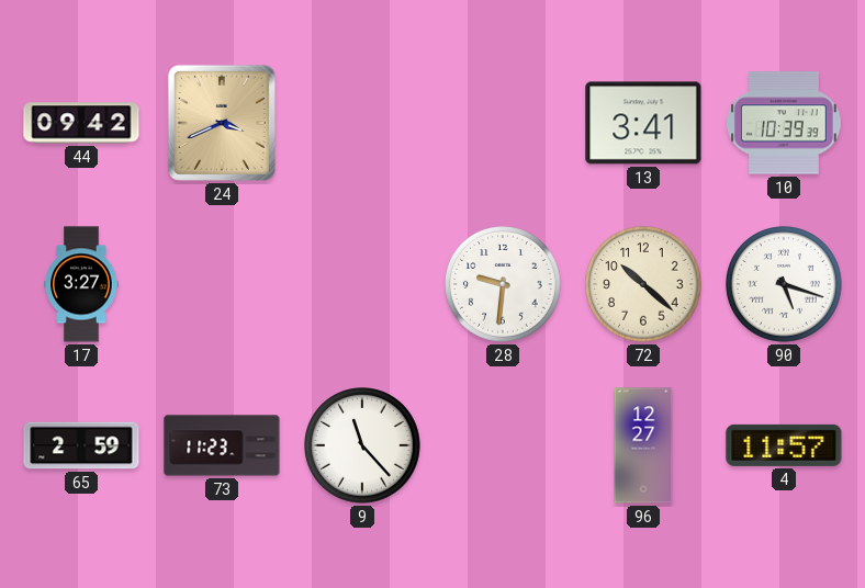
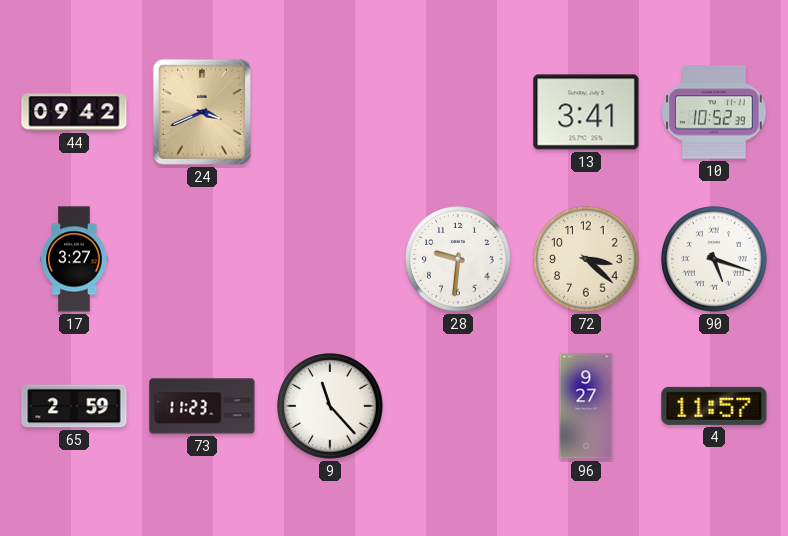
10: 10:39 -> 10:52 (714, 112)
72: 10:22 -> 3:22 (586, 259)
96: 12:27 -> 9:27 (586, 406)
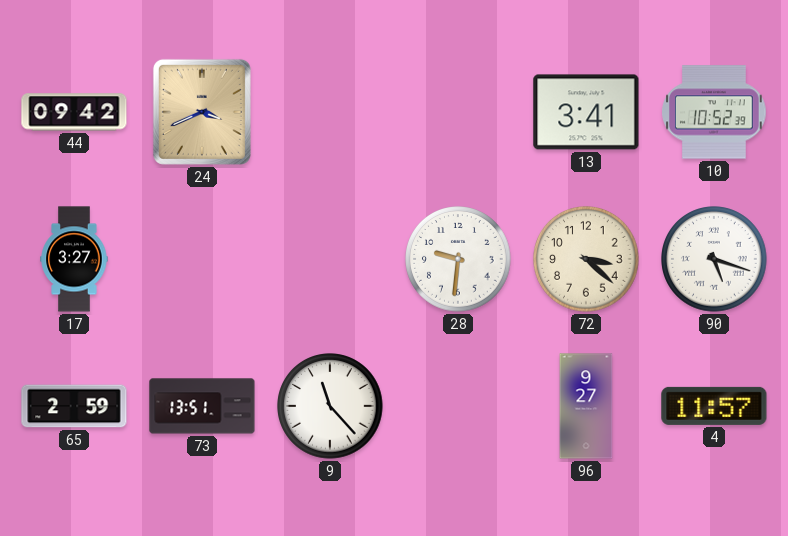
73: 11:23 -> 13:51 (202, 406)
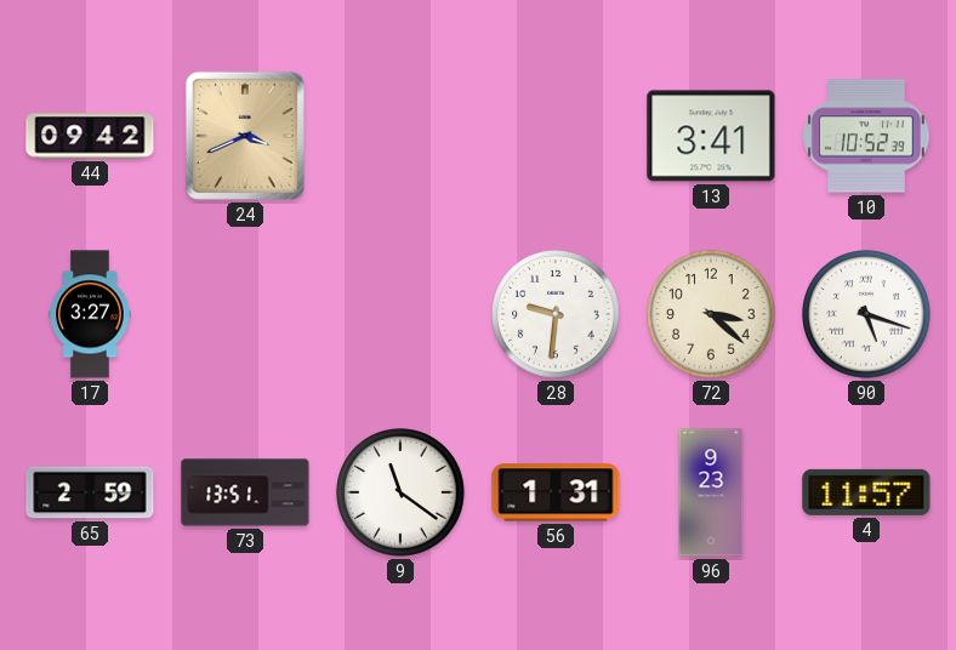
9: 11:23 -> 11:21 (400, 492)
56: none -> 1:31 (556, 492)
96: 9:27 -> 9:23 (711, 492)
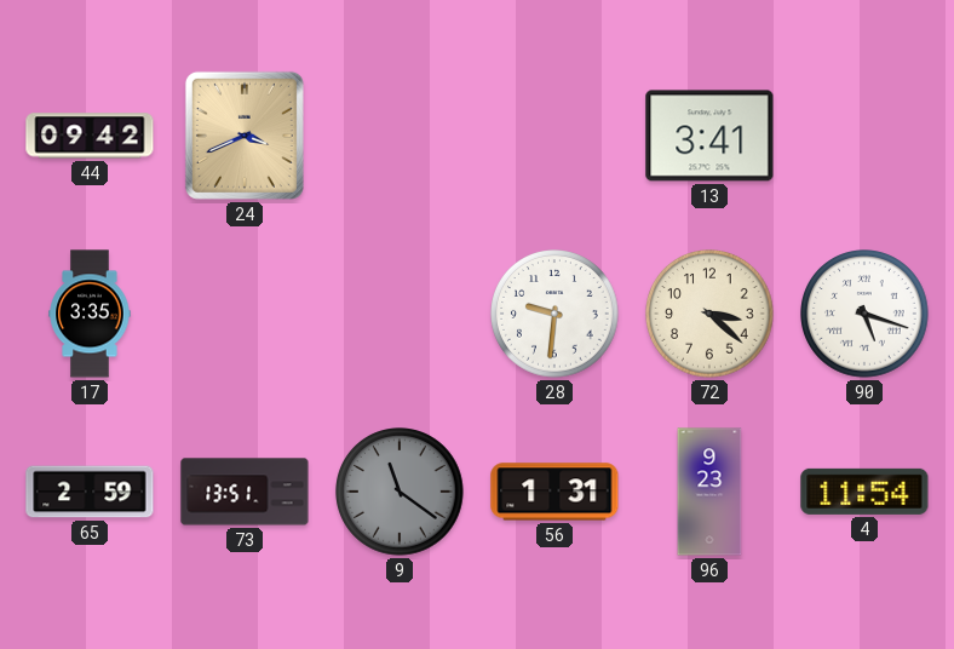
10: 10:52 -> none (866, 136)
17: 3:27 -> 3:35 (90, 314)
9 dial: white -> grey (400, 492)
4: 11:57 -> 11:54 (864, 492)
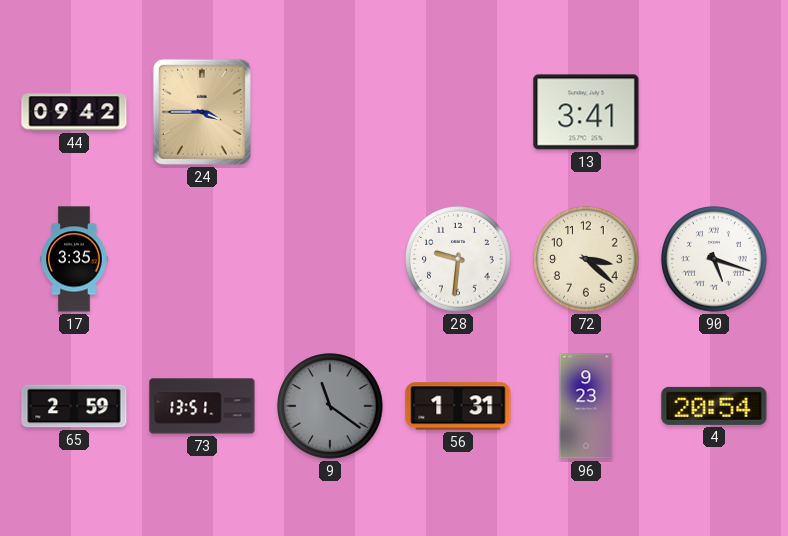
24: 3:41 -> 3:45 (202, 112)
4: 11:54 -> 20:54 (714, 406)
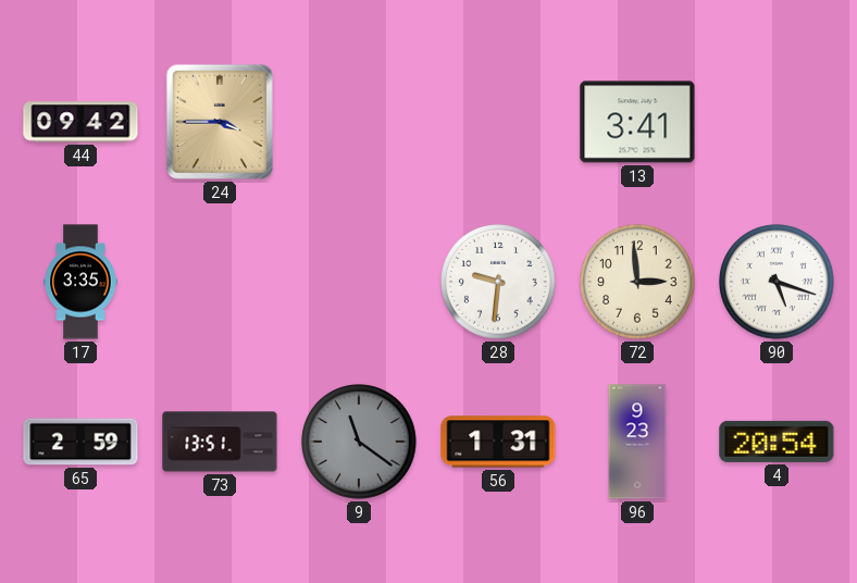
72: 3:22 -> 2:59 (637, 282)
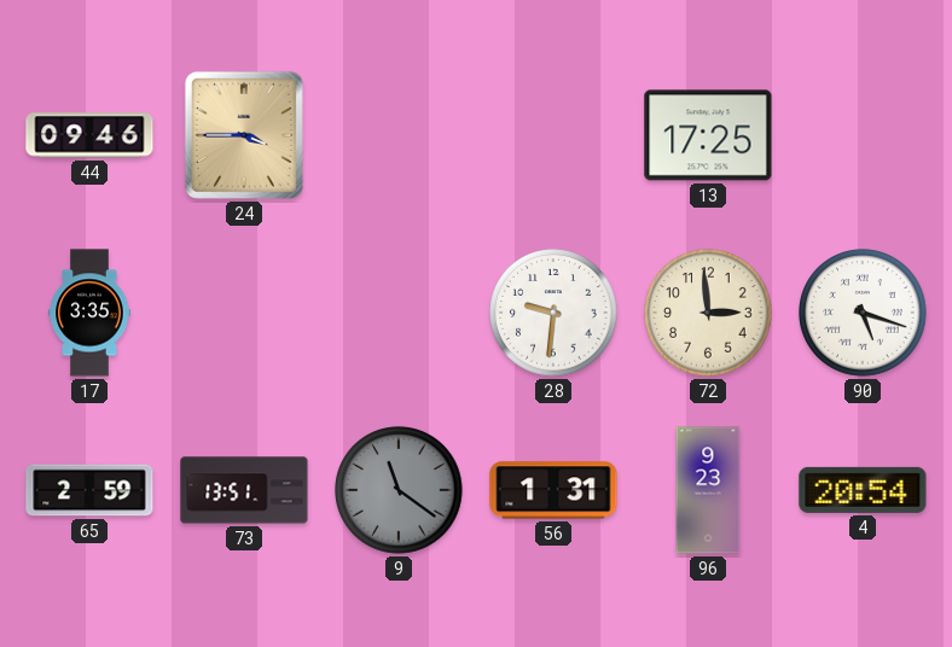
44: 09:42 -> 09:46 (89, 135)
13: 3:41 -> 17:25 (708, 135)
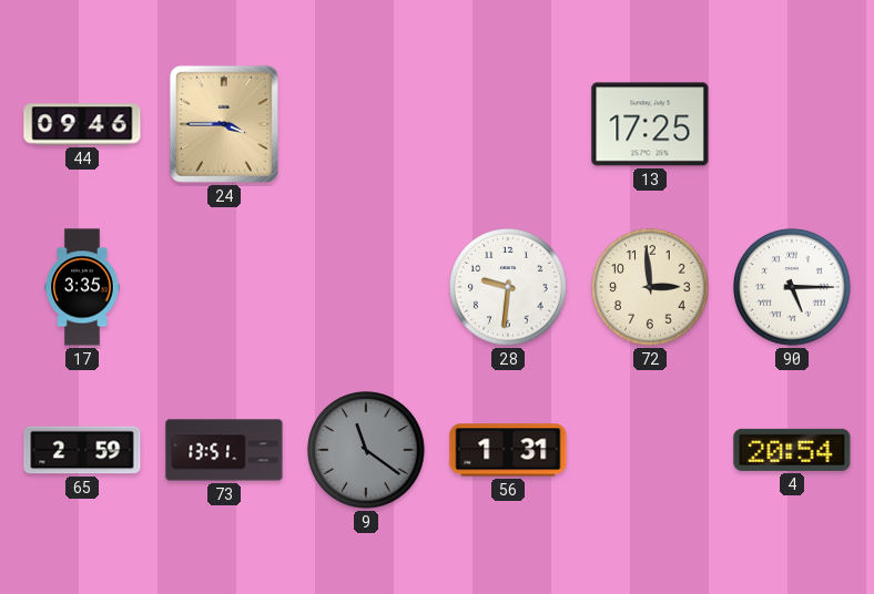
90: 5:18 -> 5:15 (792, 287)
96: 9:23 -> none (708, 490)
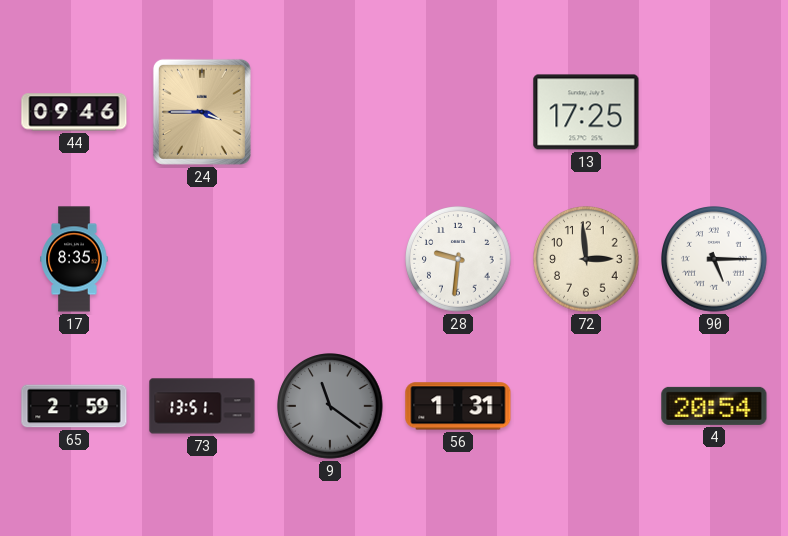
17: 3:35 -> 8:35 (74, 259)
